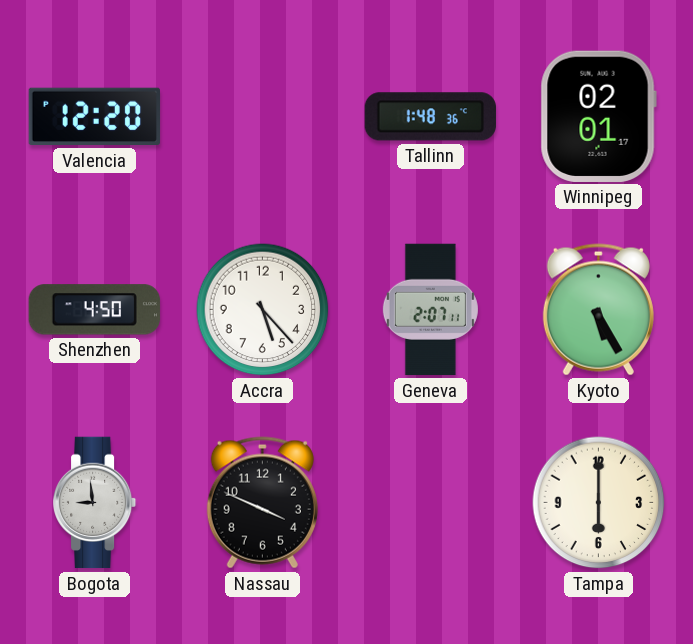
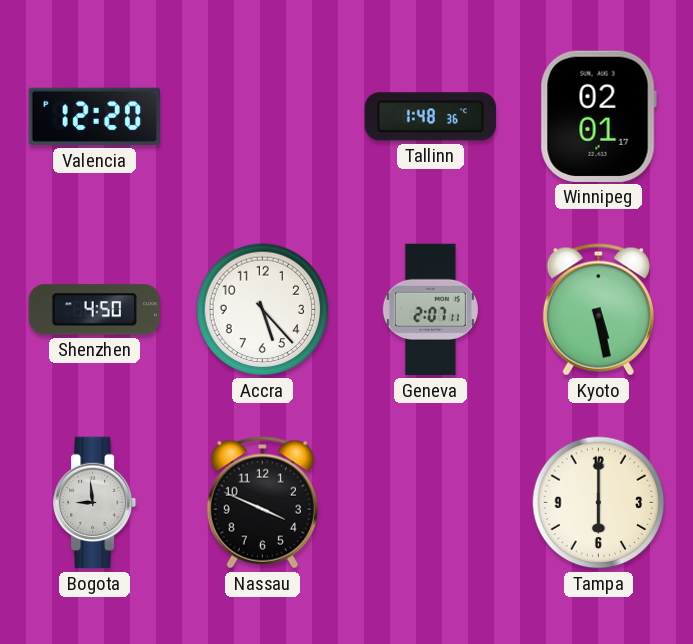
Kyoto: 5:25 -> 5:28 (598, 310)
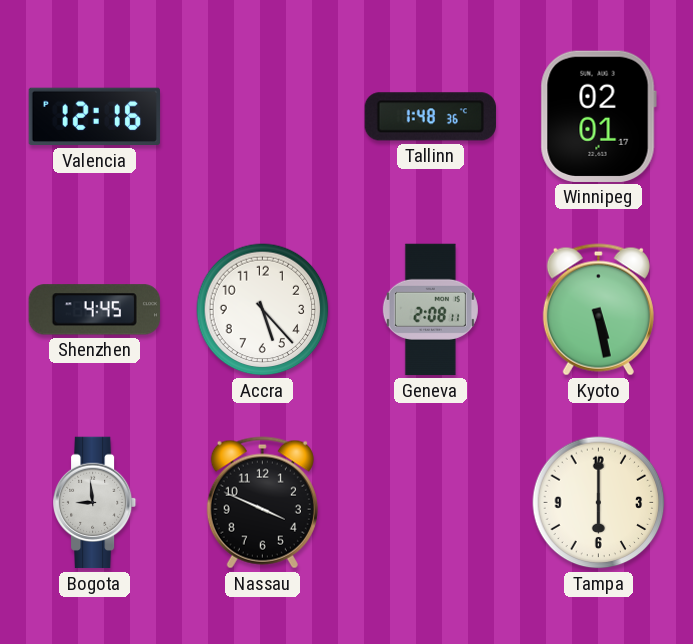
Valencia: 12:20 -> 12:16 (94, 117)
Shenzhen: 4:50 -> 4:45 (94, 310)
Geneva: 2:07 -> 2:08 (430, 310)
